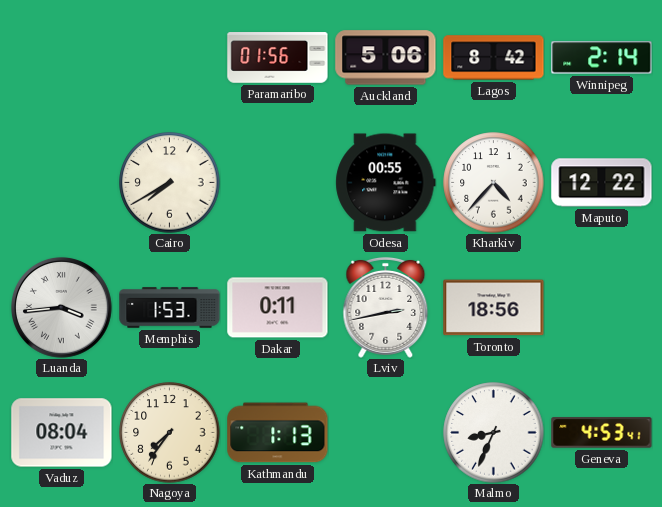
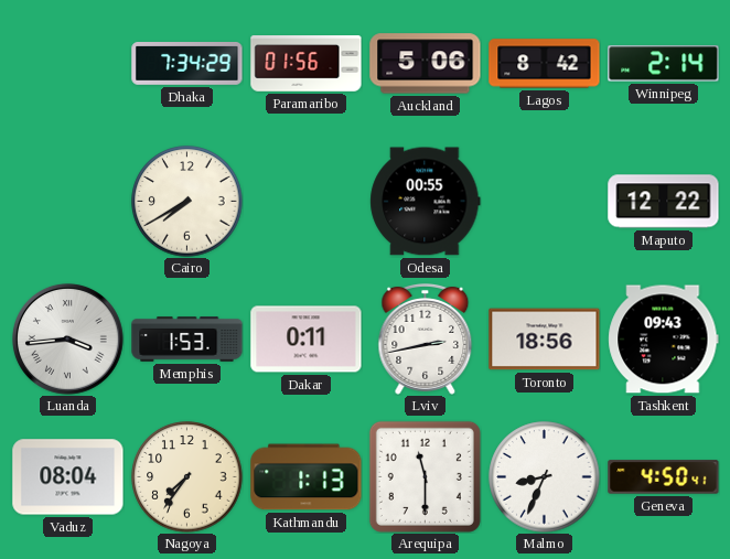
Dhaka: none -> 7:34 (187, 64)
Kharkiv: 4:37 -> none (494, 183)
Tashkent: none -> 09:43 (664, 340)
Arequipa: none -> 11:30 (425, 476)
Geneva: 4:53 -> 4:50 (664, 477)
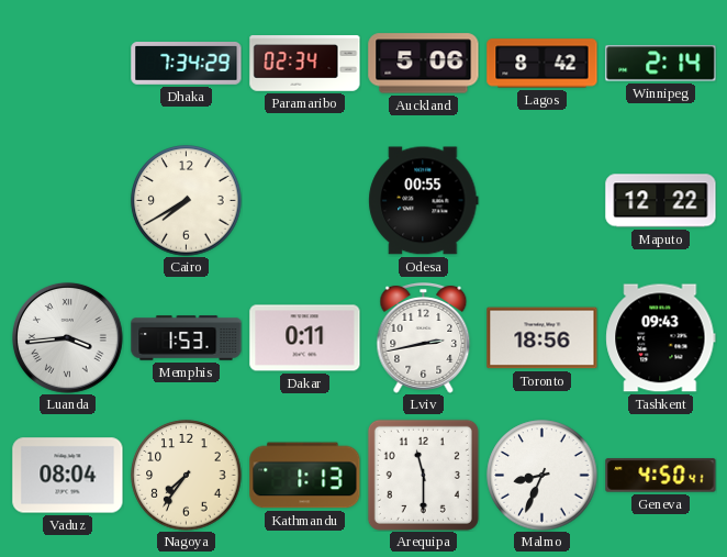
Paramaribo: 01:56 -> 02:34 (305, 64)
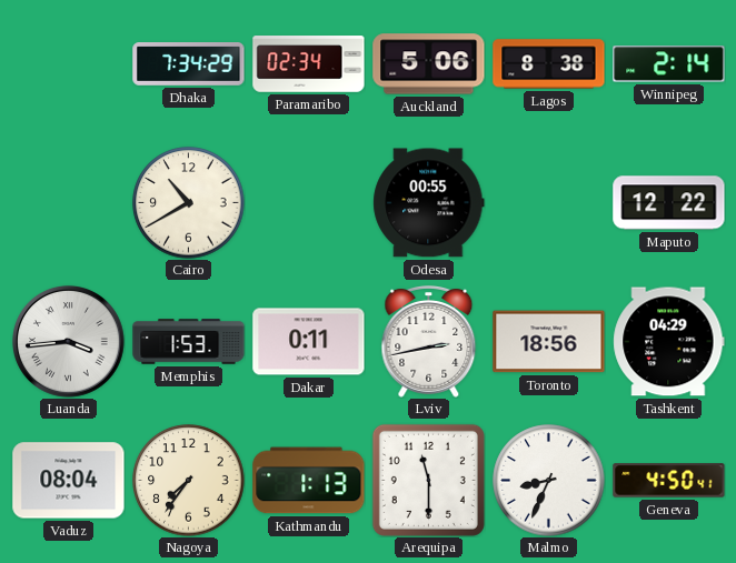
Lagos: 8:42 -> 8:38 (549, 64)
Cairo: 7:40 -> 10:40 (189, 203)
Tashkent: 09:43 -> 04:29 (669, 342)
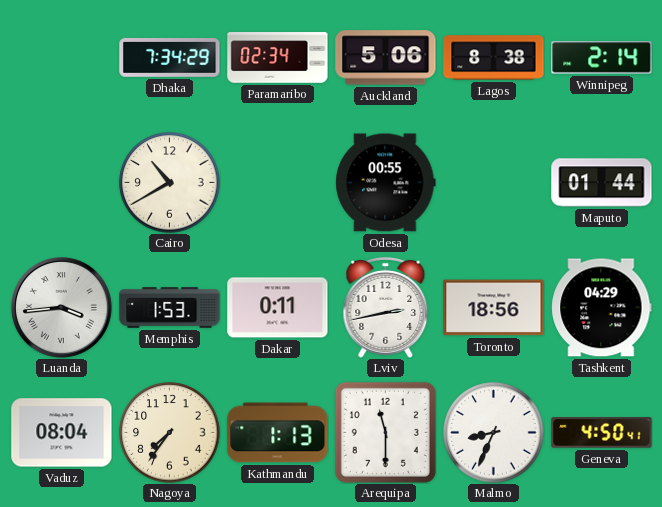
Maputo: 12:22 -> 01:44 (602, 183)
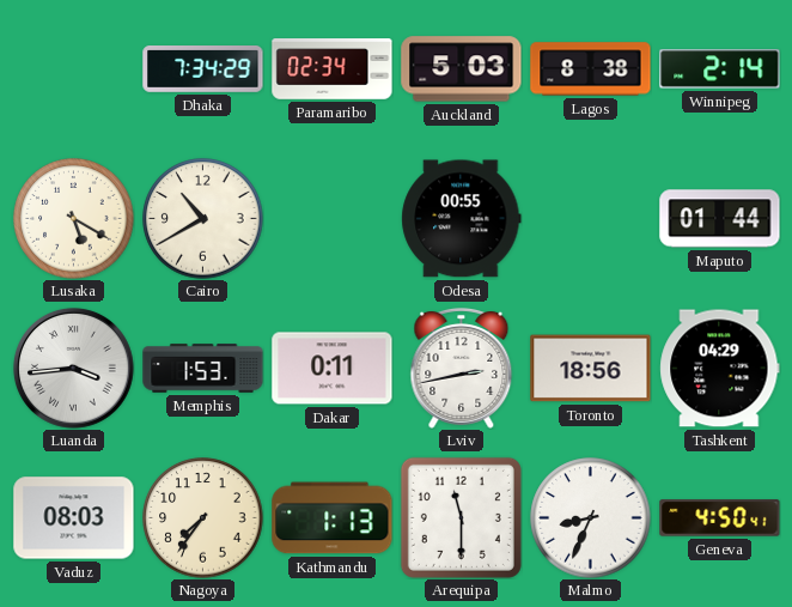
Auckland: 5:06 -> 5:03 (462, 69)
Lusaka: none -> 5:20 (74, 219)
Vaduz: 08:04 -> 08:03 (74, 518)
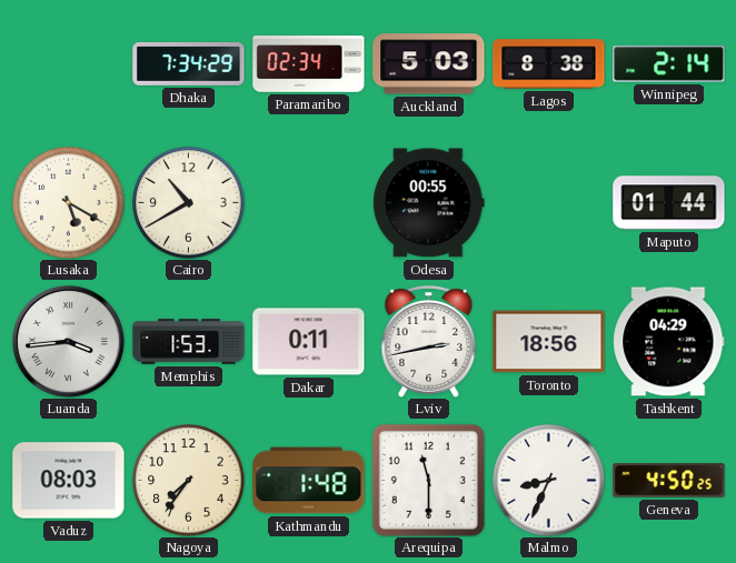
Kathmandu: 1:13 -> 1:48 (309, 481)
Geneva: 4:50:41 -> 4:50:25 (669, 481)
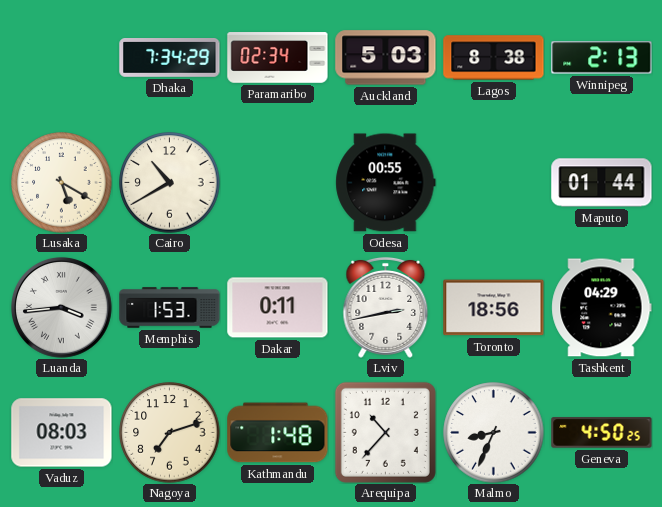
Winnipeg: 2:14 -> 2:13 (602, 58)
Nagoya: 7:36 -> 7:12 (170, 433)
Arequipa: 11:30 -> 10:37 (385, 432)
